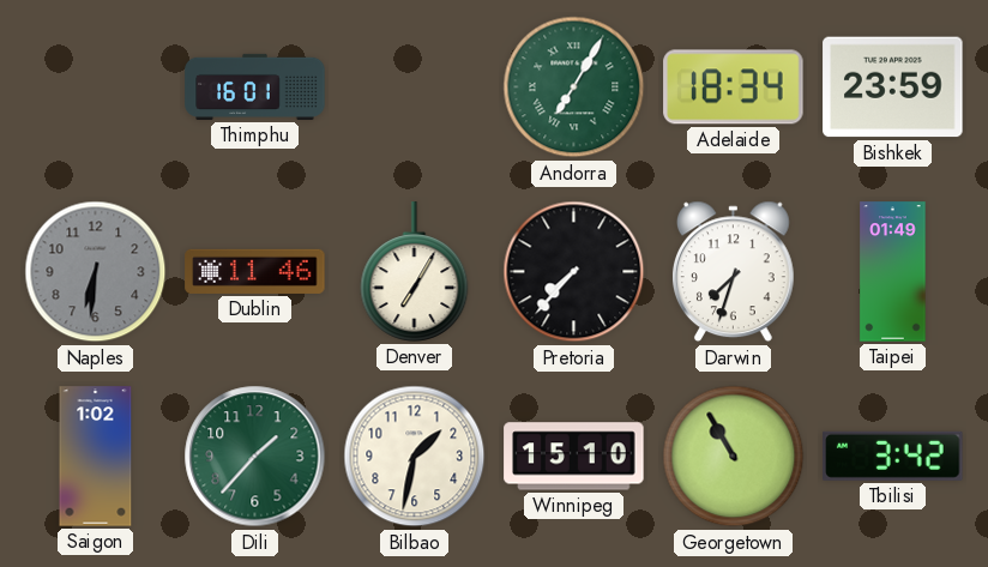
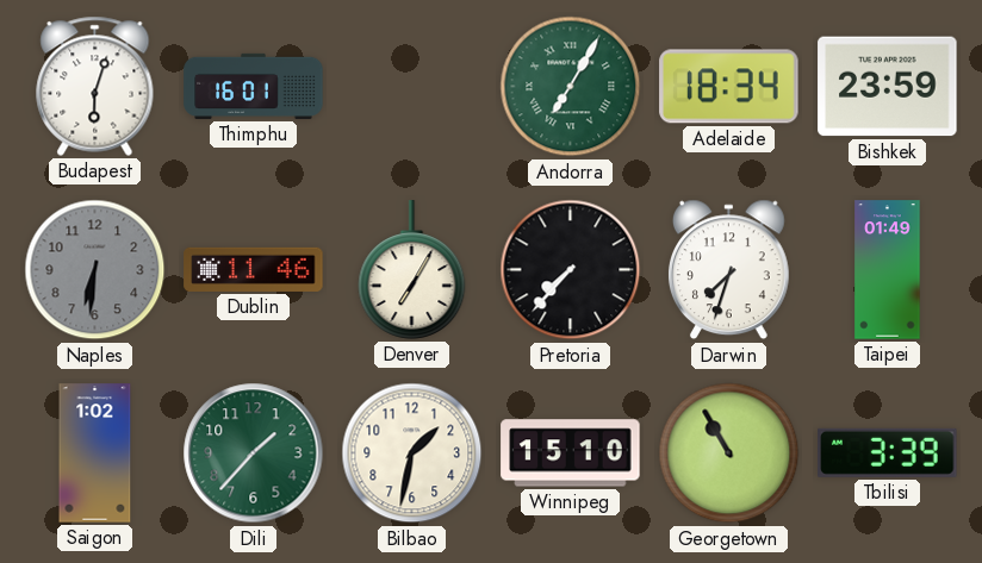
Budapest: none -> 6:03 (95, 86)
Tbilisi: 3:42 -> 3:39 (888, 452)
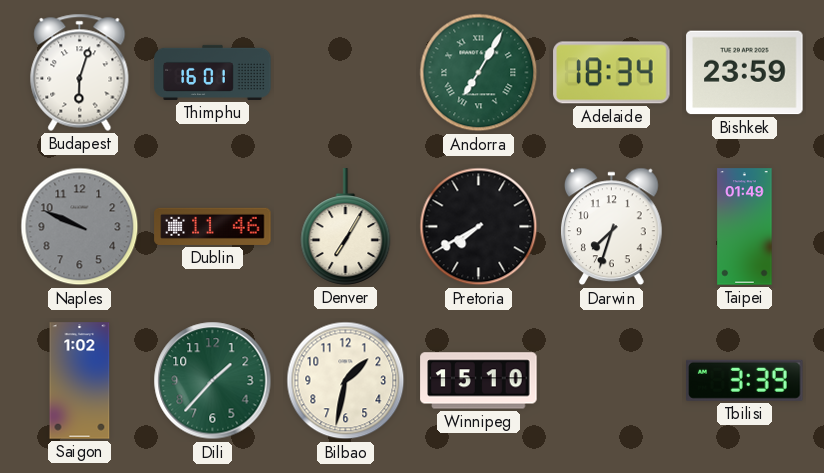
Naples: 6:31 -> 9:49 (80, 227)
Pretoria: 7:37 -> 7:40 (479, 227)
Georgetown: 10:55 -> none (729, 453)
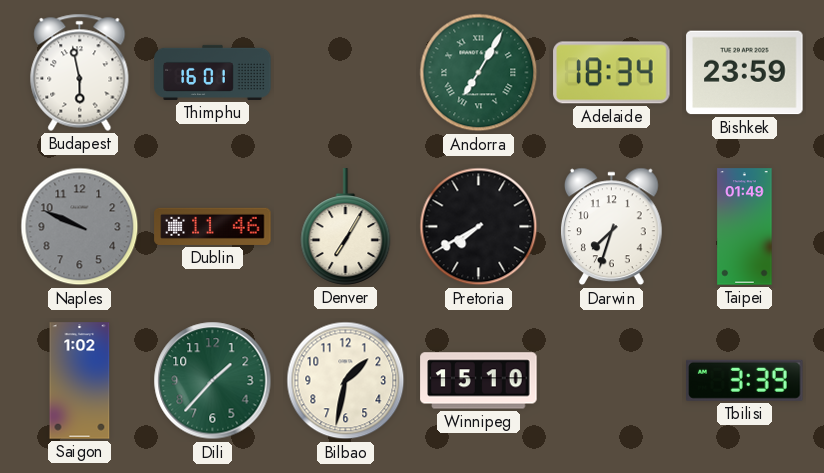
Budapest: 6:03 -> 5:58 (80, 72)
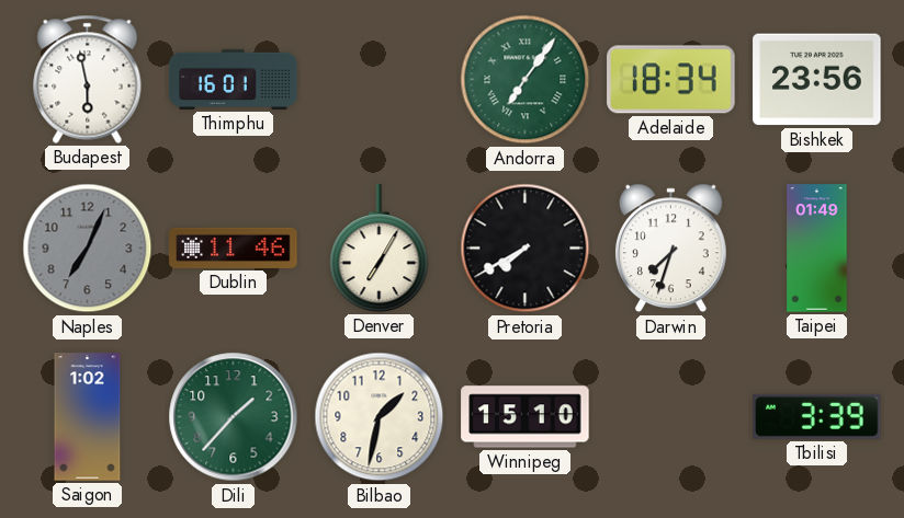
Andorra: 7:05 -> 7:06 (526, 80)
Bishkek: 23:59 -> 23:56 (817, 80)
Naples: 9:49 -> 7:04 (88, 249)
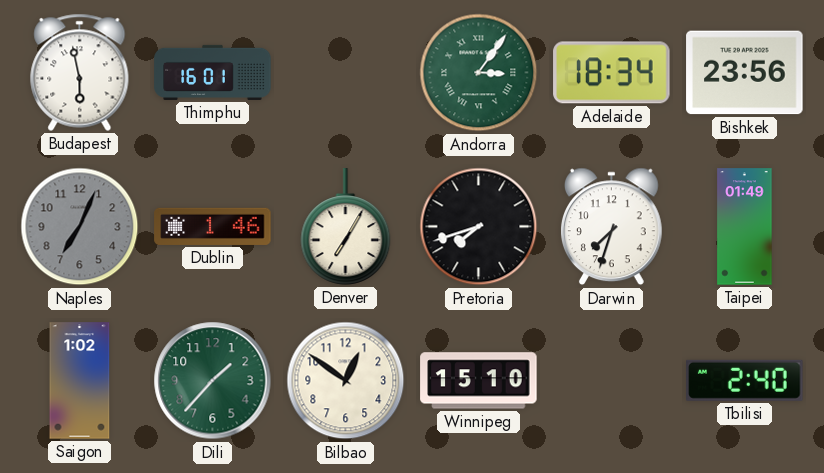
Andorra: 7:06 -> 3:06 (479, 73)
Dublin: 11:46 -> 1:46 (213, 226)
Pretoria: 7:40 -> 7:42 (479, 227)
Bilbao: 1:32 -> 12:51 (346, 381)
Tbilisi: 3:39 -> 2:40 (745, 380)
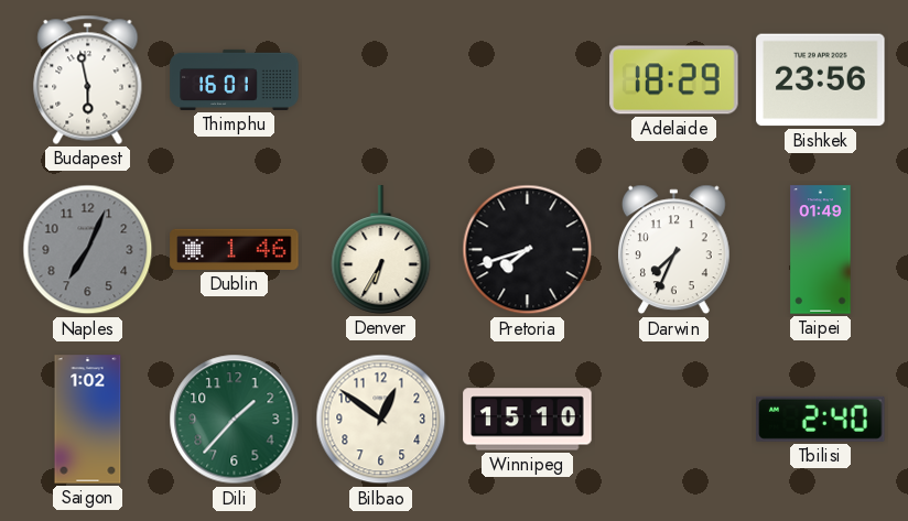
Andorra: 3:06 -> none (479, 73)
Adelaide: 18:34 -> 18:29 (674, 80)
Denver: 7:05 -> 6:35 (381, 250)
Darwin: 7:33 -> 7:34 (673, 250)
